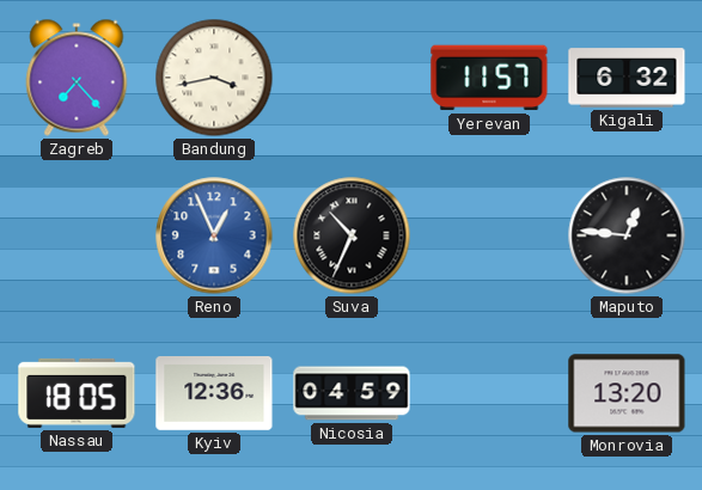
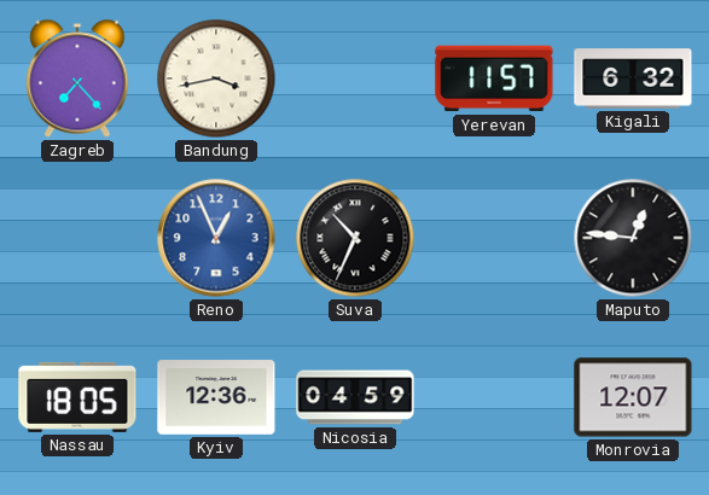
Monrovia: 13:20 -> 12:07 (633, 397)
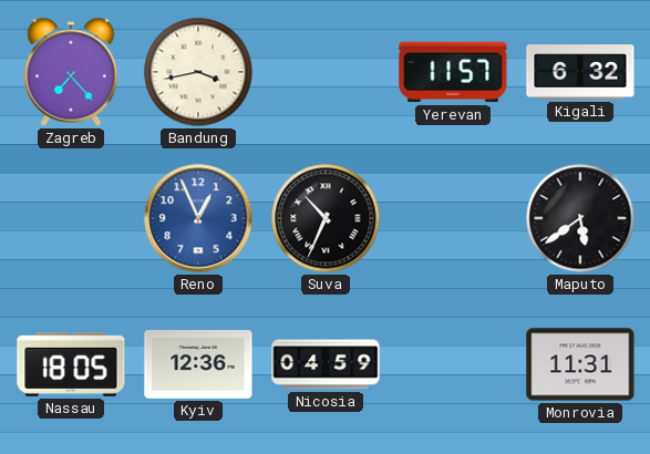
Maputo: 12:46 -> 5:39 (580, 218)
Monrovia: 12:07 -> 11:31 (580, 364)
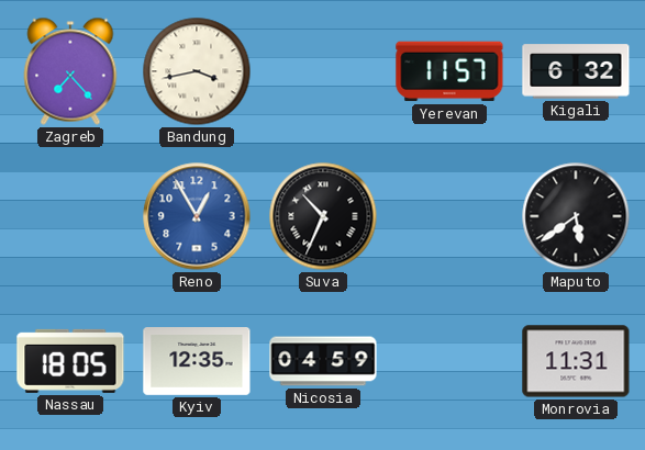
Reno: 12:56 -> 12:55 (197, 216)
Kyiv: 12:36 -> 12:35 (197, 362)
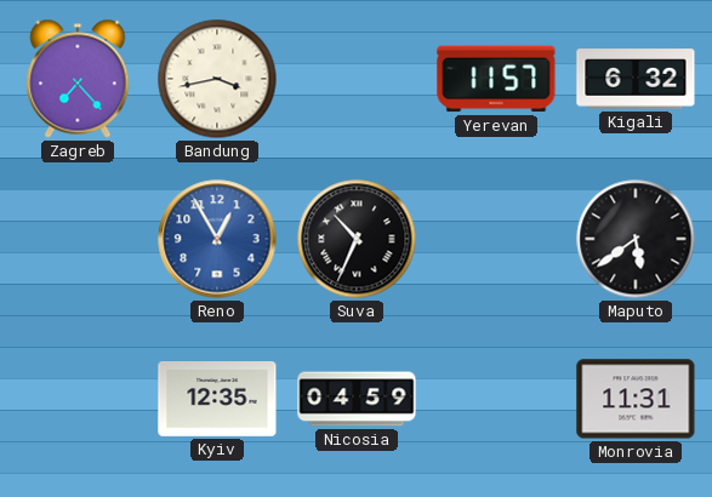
Nassau: 18:05 -> none (70, 361)
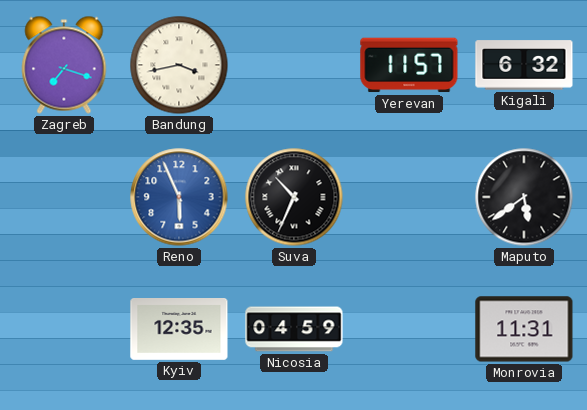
Zagreb: 7:23 -> 7:18 (64, 65)
Reno: 12:55 -> 5:56 (179, 197)
